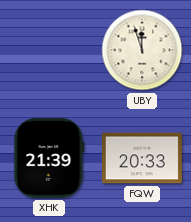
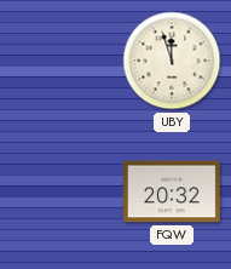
XHK: 21:39 -> none (49, 158)
FQW: 20:33 -> 20:32 (172, 191)
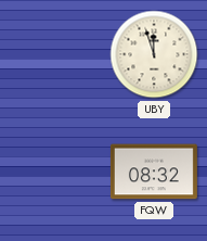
FQW: 20:32 -> 08:32 (154, 172)
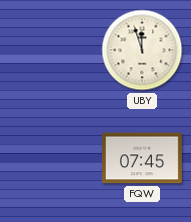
FQW: 08:32 -> 07:45 (142, 158)
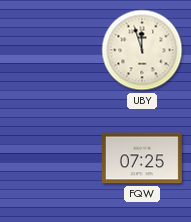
FQW: 07:45 -> 07:25 (142, 158)
